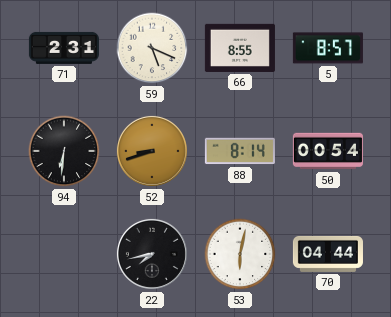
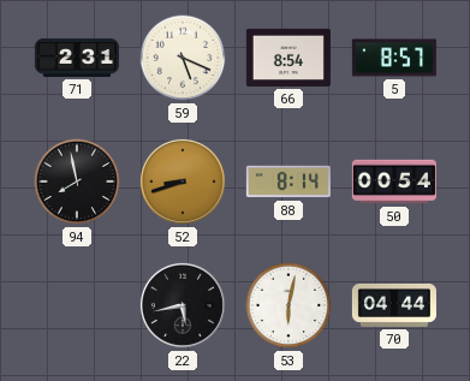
66: 8:55 -> 8:54 (288, 58)
94: 6:31 -> 7:58 (77, 181)
22: 7:43 -> 5:43 (183, 305)
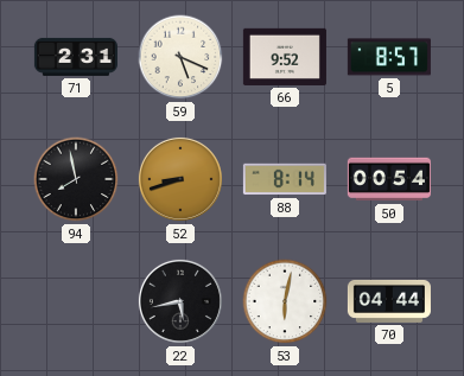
66: 8:54 -> 9:52 (285, 57)
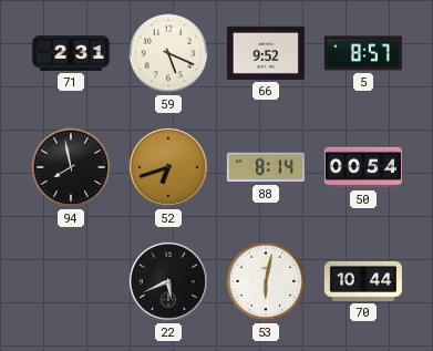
52: 8:42 -> 6:42 (168, 167)
22: 5:43 -> 5:41 (168, 281)
70: 04:44 -> 10:44 (363, 281)
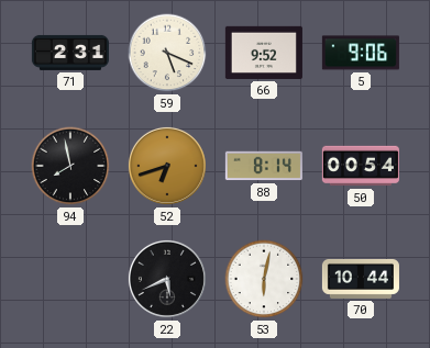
5: 8:57 -> 9:06 (361, 53)
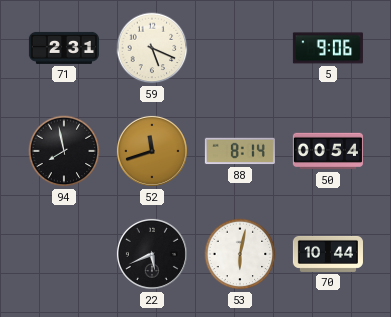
66: 9:52 -> none (264, 53)
52: 6:42 -> 11:42 (152, 151)
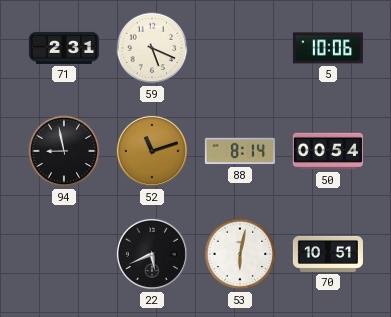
5: 9:06 -> 10:06 (328, 48)
94: 7:58 -> 8:58 (64, 151)
52: 11:42 -> 11:12 (152, 151)
70: 10:44 -> 10:51 (328, 254)
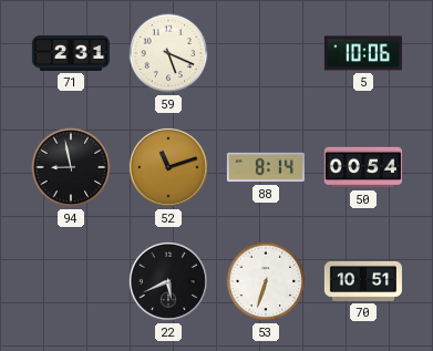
53: 6:02 -> 6:33 (266, 281)
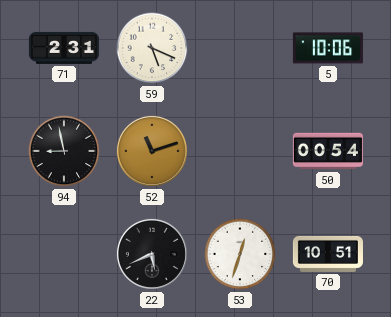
88: 8:14 -> none (266, 167)
53: 6:33 -> 12:33 (240, 254)
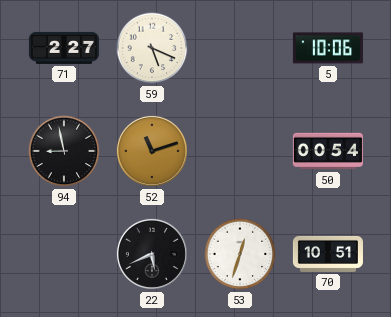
71: 2:31 -> 2:27 (64, 48)
